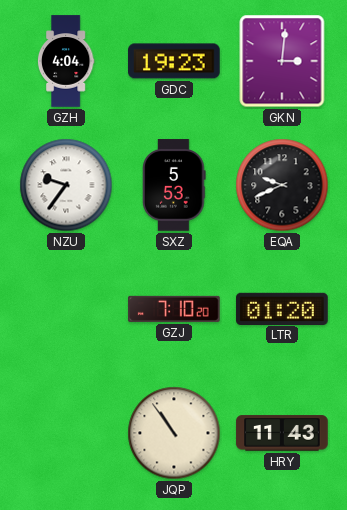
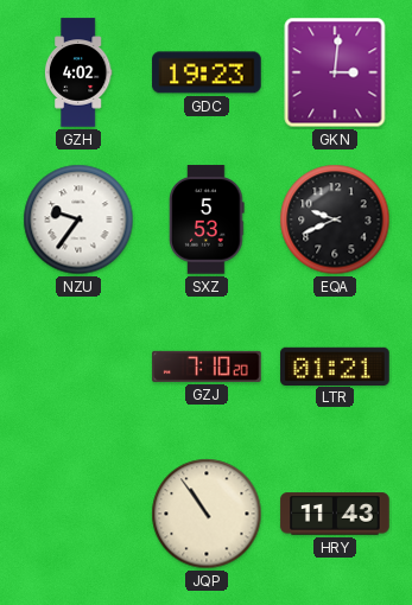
GZH: 4:04 -> 4:02 (78, 72)
LTR: 01:20 -> 01:21 (335, 365)
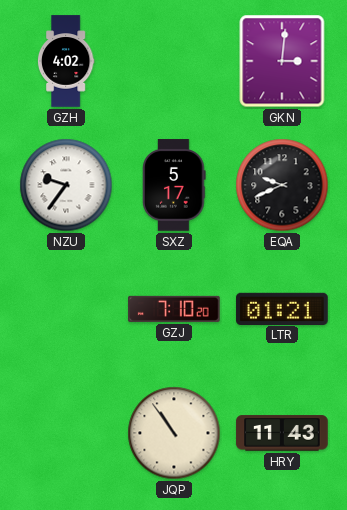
GDC: 19:23 -> none (207, 72)
SXZ: 5:53 -> 5:17 (174, 185)
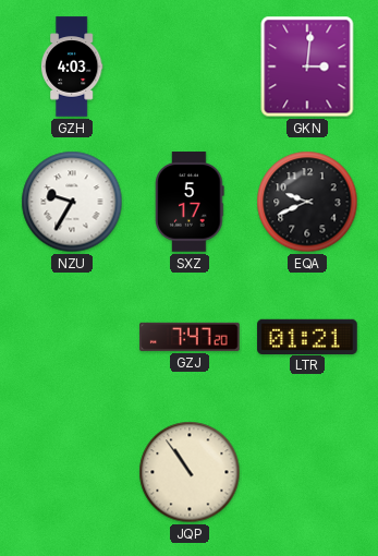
GZH: 4:02 -> 4:03 (72, 67)
NZU: 9:36 -> 9:35 (72, 202)
GZJ: 7:10 -> 7:47 (190, 337)
HRY: 11:43 -> none (282, 433)
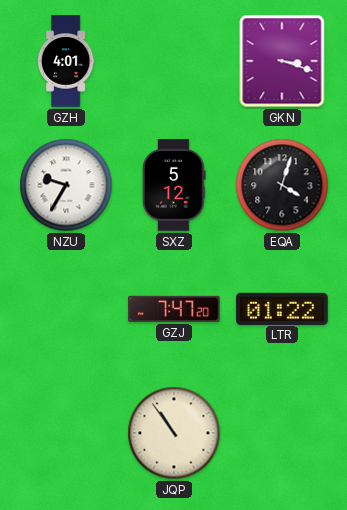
GZH: 4:03 -> 4:01 (66, 61)
GKN: 3:01 -> 3:18 (282, 61)
SXZ: 5:17 -> 5:12 (174, 185)
EQA: 9:41 -> 4:03 (282, 185)
LTR: 01:21 -> 01:22 (282, 308)
